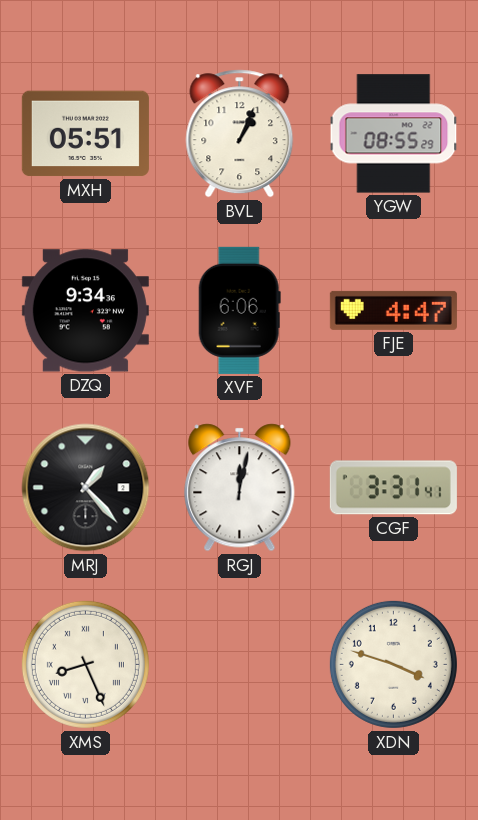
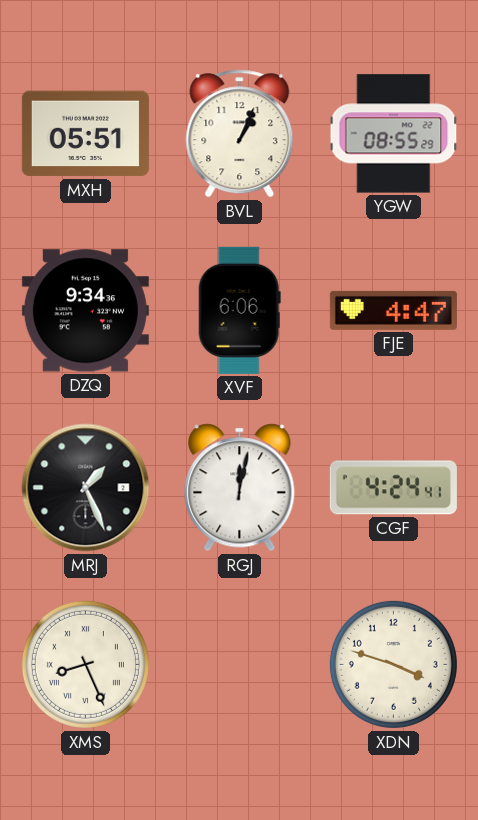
MRJ: 1:23 -> 1:26 (86, 488)
CGF: 3:31 -> 4:24 (393, 488)
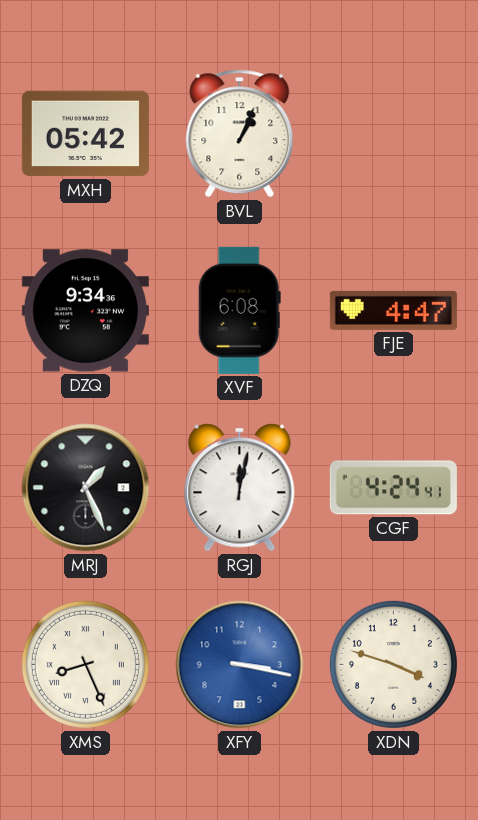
MXH: 05:51 -> 05:42 (85, 134)
YGW: 08:55 -> none (394, 134)
XVF: 6:06 -> 6:08 (239, 310)
XFY: none -> 3:17 (240, 665)
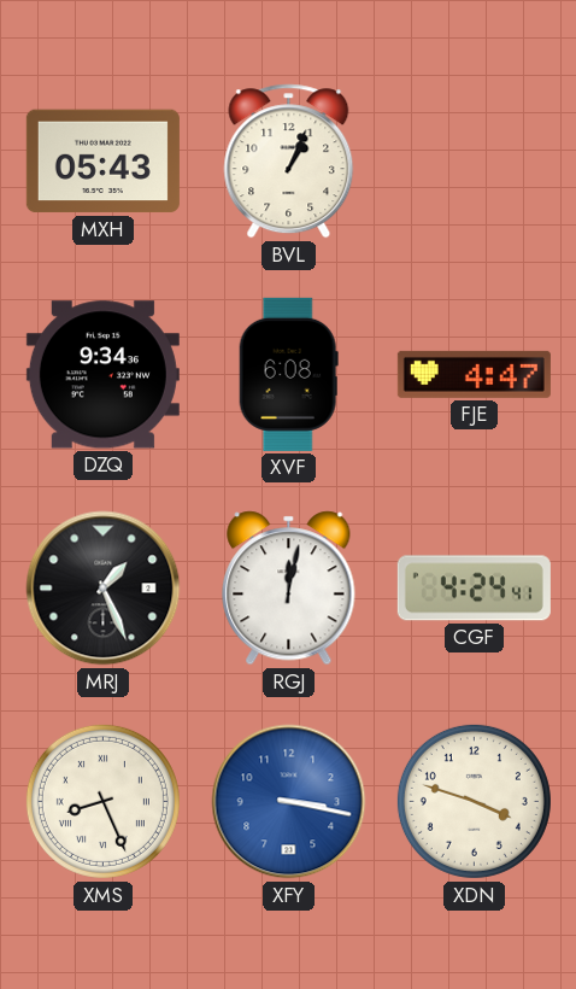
MXH: 05:42 -> 05:43 (102, 162)
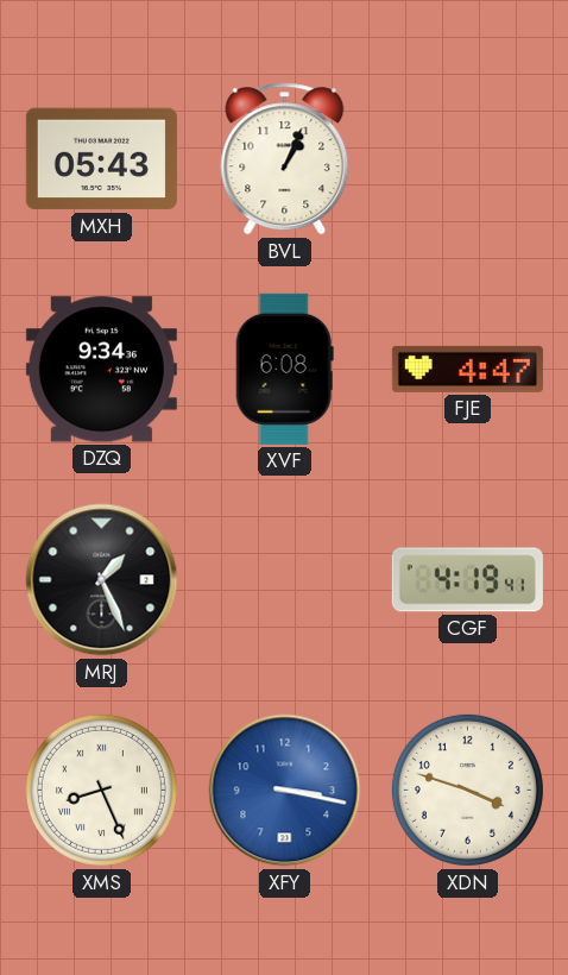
RGJ: 12:02 -> none (289, 589)
CGF: 4:24 -> 4:19 (467, 580)
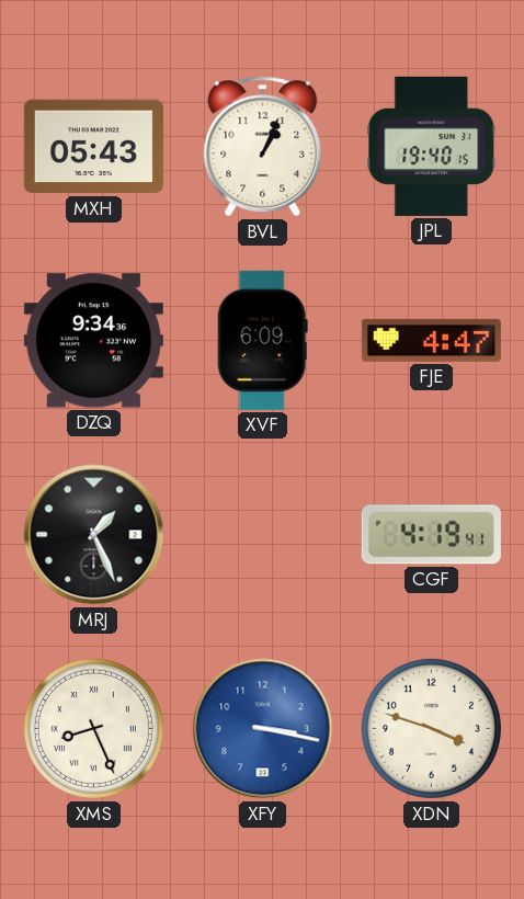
JPL: none -> 19:40 (432, 146)
XVF: 6:08 -> 6:09 (262, 340)
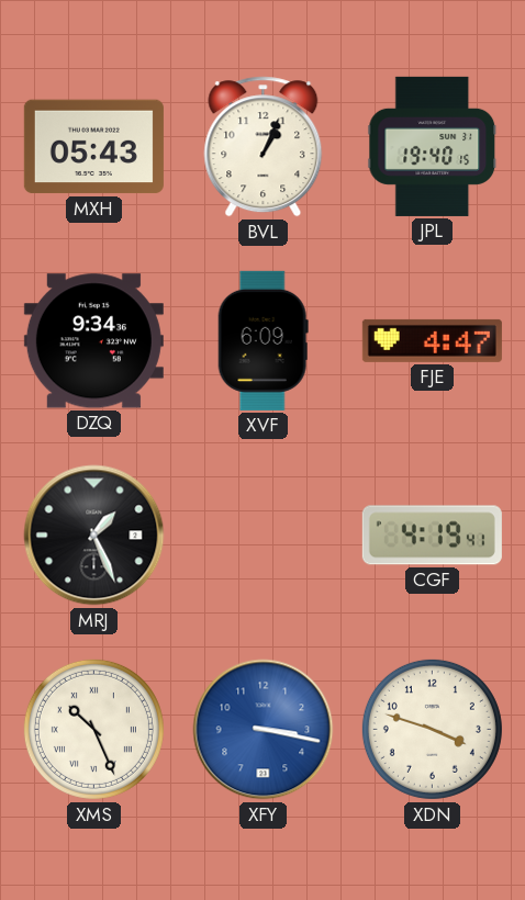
XMS: 8:26 -> 10:26 (93, 729)
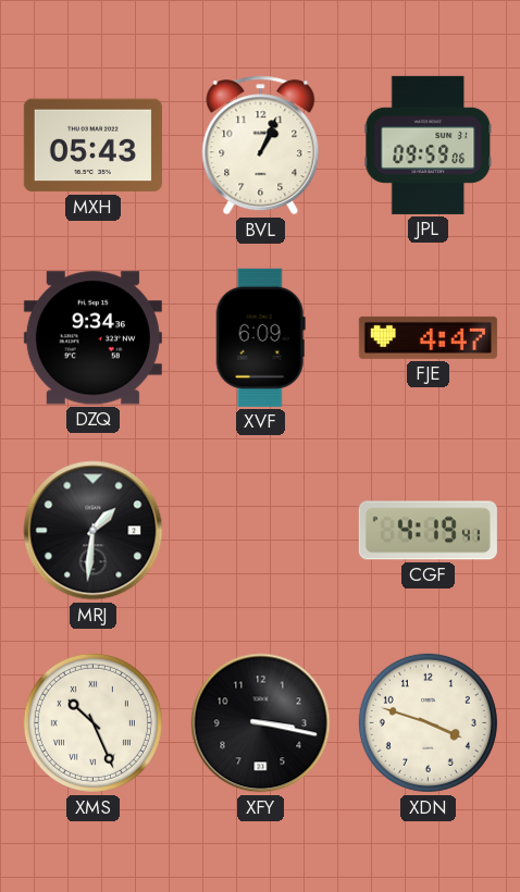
JPL: 19:40 -> 09:59 (429, 145)
MRJ: 1:26 -> 1:31 (94, 531)
XFY dial: blue -> black (261, 723)
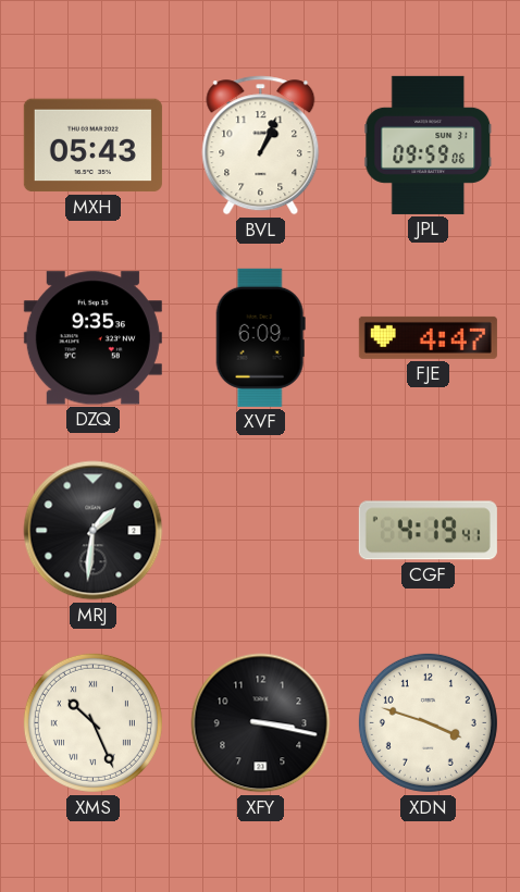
DZQ: 9:34 -> 9:35 (92, 338)
